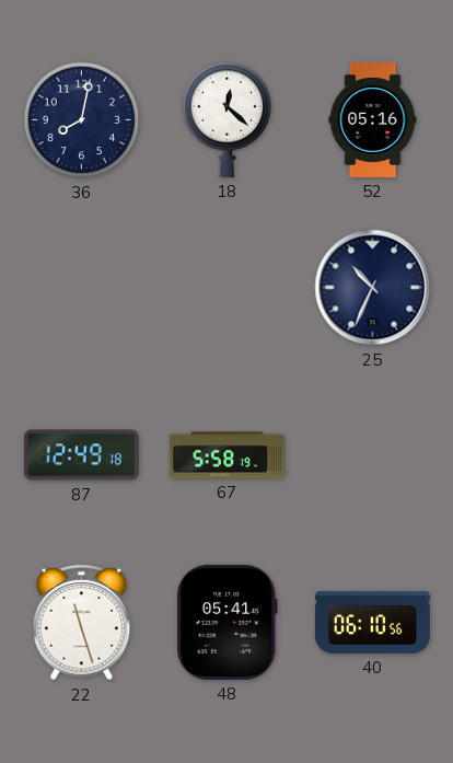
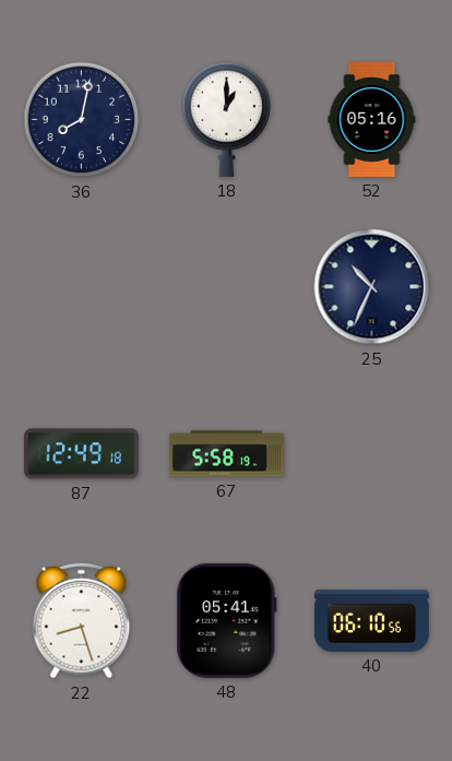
18: 12:22 -> 1:00 (227, 119)
22: 11:27 -> 8:27 (82, 621)
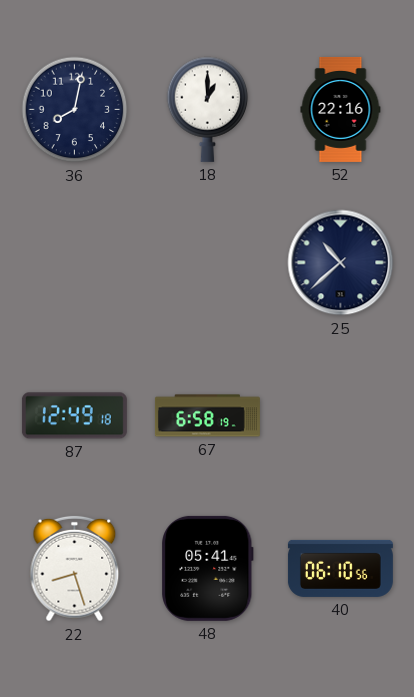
52: 05:16 -> 22:16 (341, 109)
25: 10:34 -> 10:38 (341, 263)
67: 5:58 -> 6:58 (207, 416)
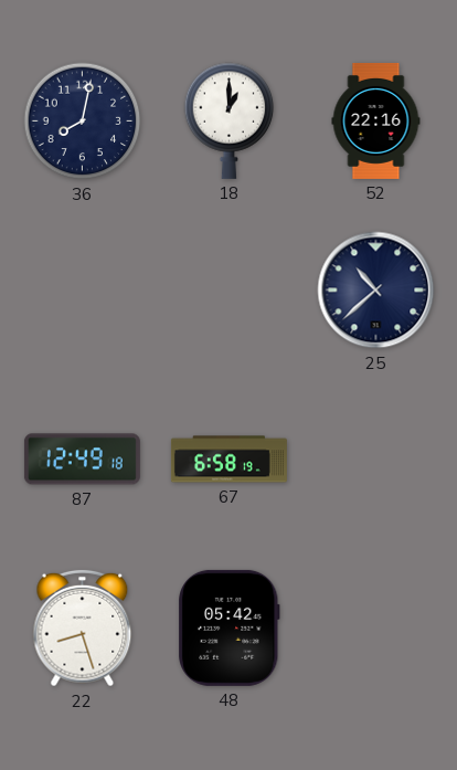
48: 05:41 -> 05:42 (230, 627)
40: 06:10 -> none (340, 568)
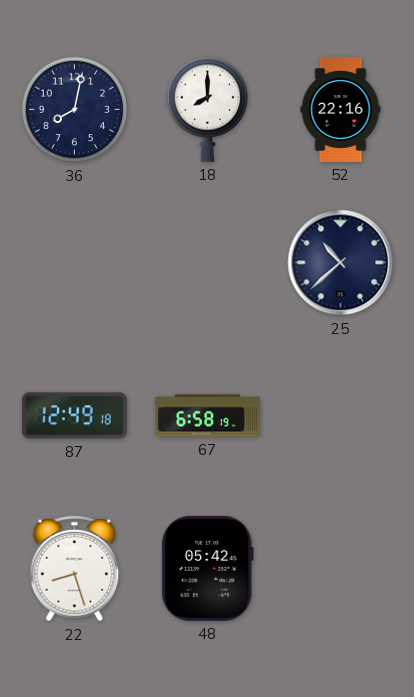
18: 1:00 -> 8:00 (208, 109)
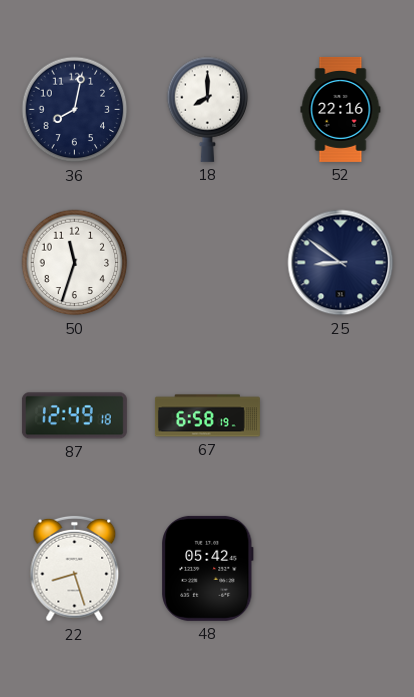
50: none -> 11:33 (75, 263)
25: 10:38 -> 8:51 (341, 263)
